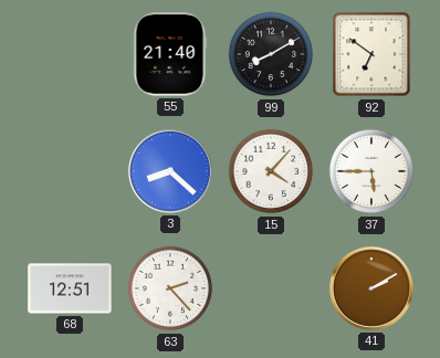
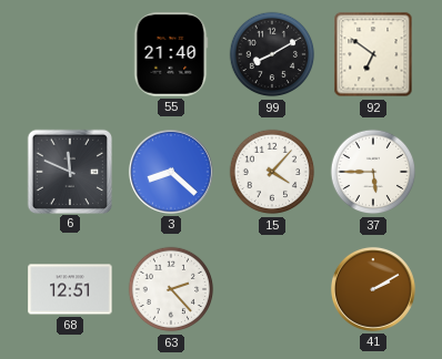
6: none -> 11:49 (69, 171)
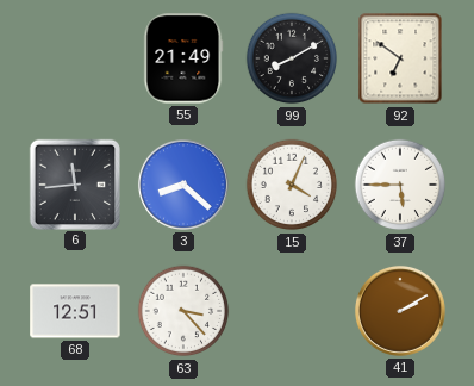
55: 21:40 -> 21:49 (183, 58)
6: 11:49 -> 11:44 (74, 183)
15: 4:07 -> 4:04 (292, 185)
63: 2:23 -> 3:23 (183, 311)
